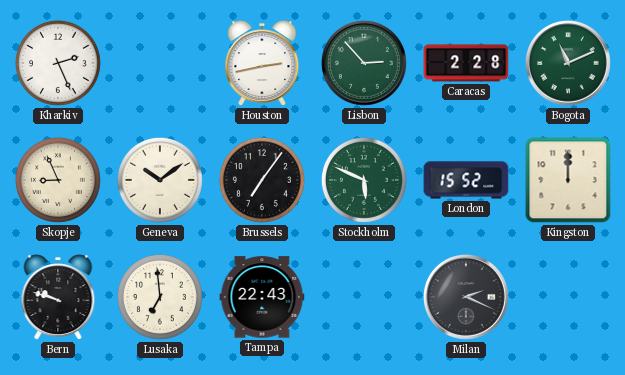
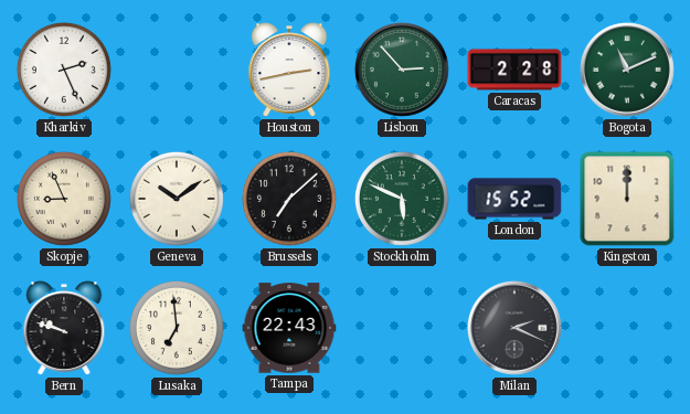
Brussels: 7:06 -> 7:08 (289, 199)
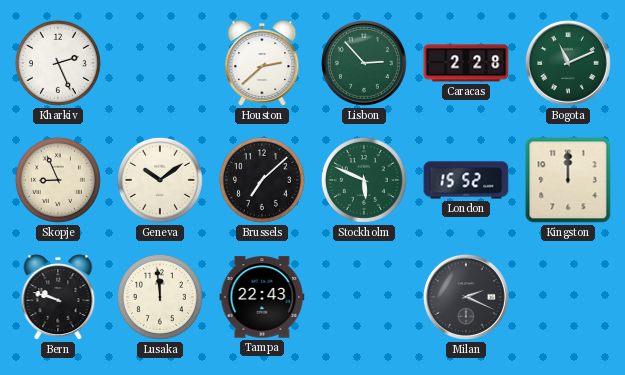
Houston: 2:43 -> 2:38 (262, 63)
Lusaka: 6:59 -> 11:59 (160, 297)
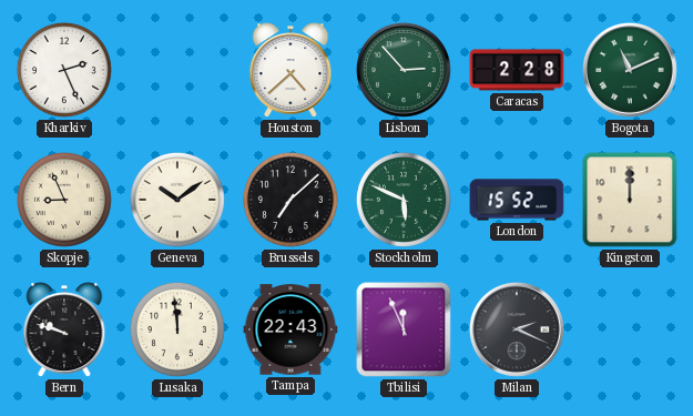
Houston: 2:38 -> 4:38 (291, 70)
Tbilisi: none -> 11:56 (404, 329)
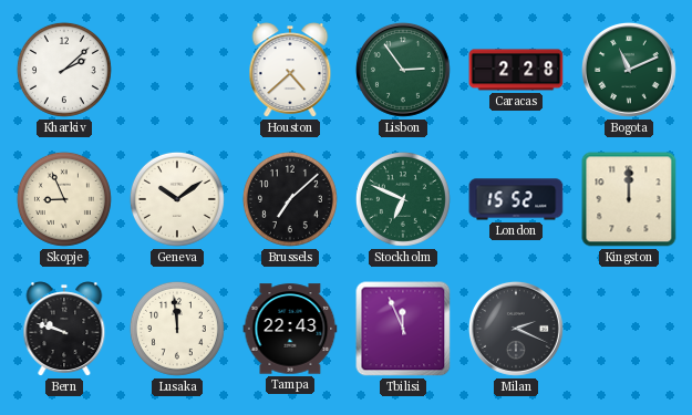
Kharkiv: 2:26 -> 2:08 (64, 70)
Lisbon: 2:53 -> 2:54 (403, 70)
Stockholm: 5:49 -> 6:49 (403, 199)
